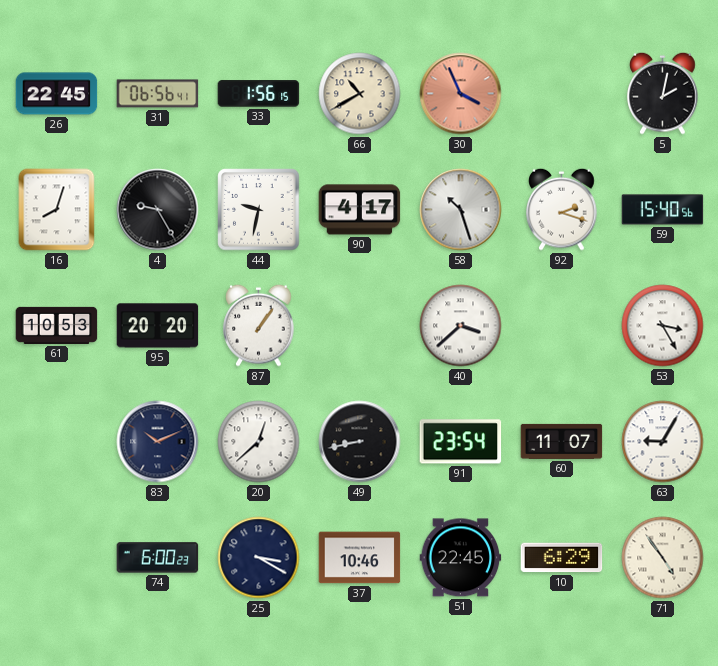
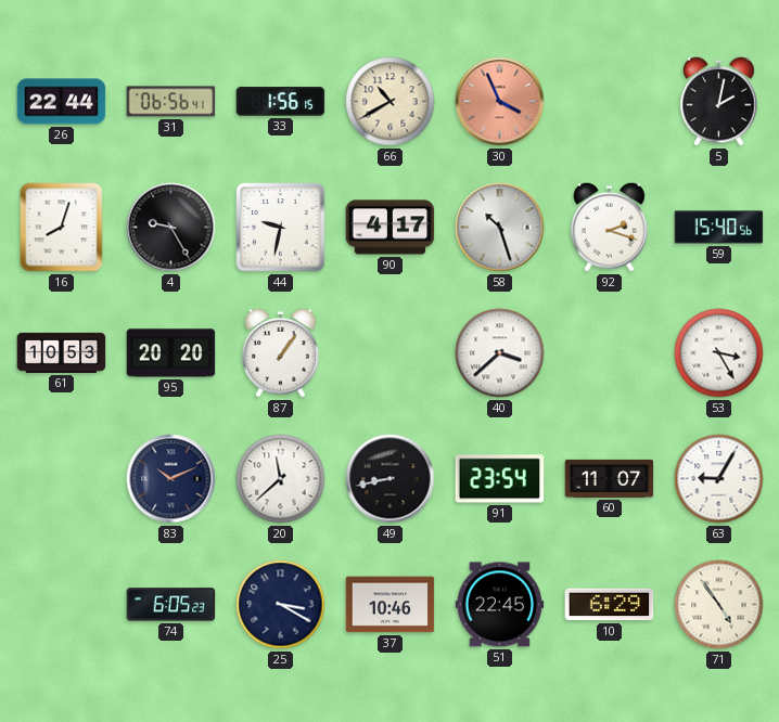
26: 22:45 -> 22:44 (62, 102)
20: 12:38 -> 11:38 (281, 479)
74: 6:00 -> 6:05 (171, 605)
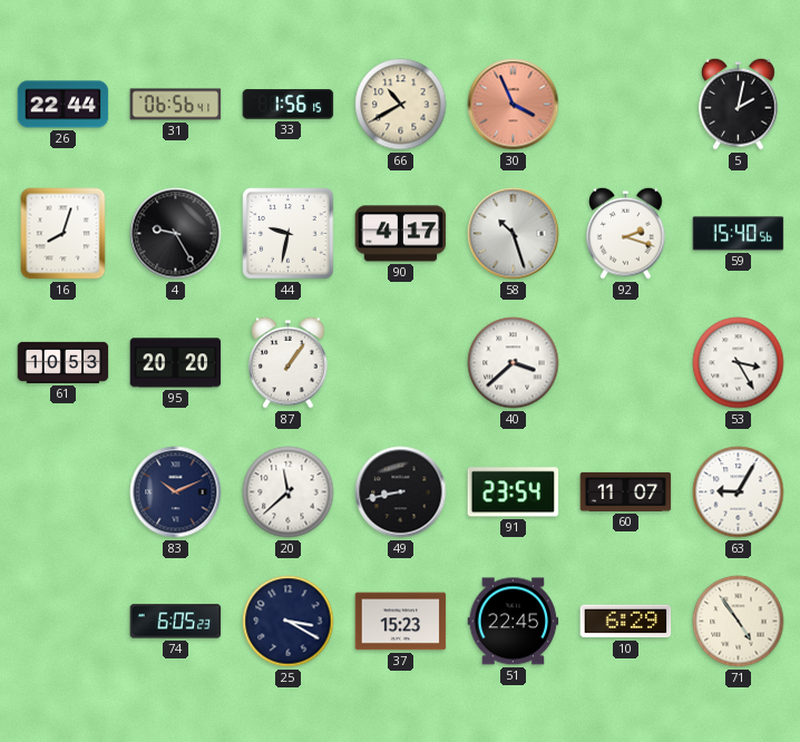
37: 10:46 -> 15:23 (401, 622)
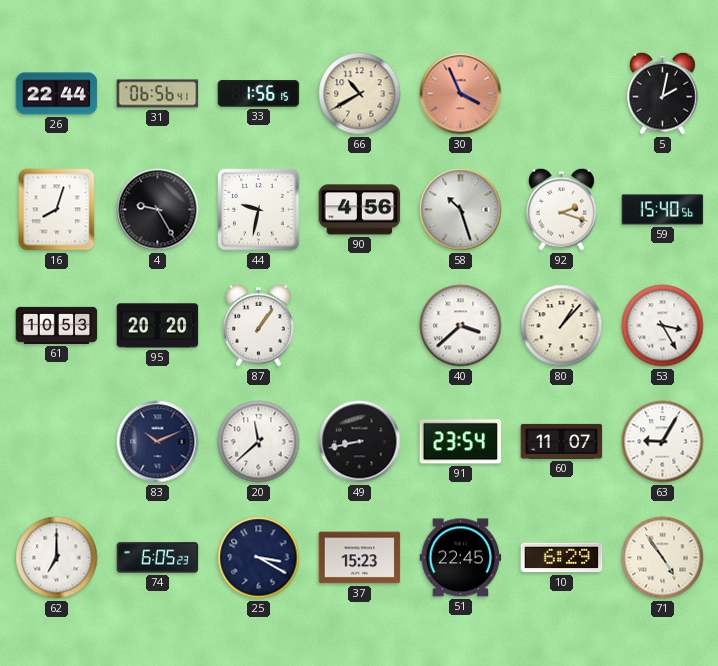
90: 4:17 -> 4:56 (360, 210)
80: none -> 1:07 (562, 326)
62: none -> 7:00 (57, 558)
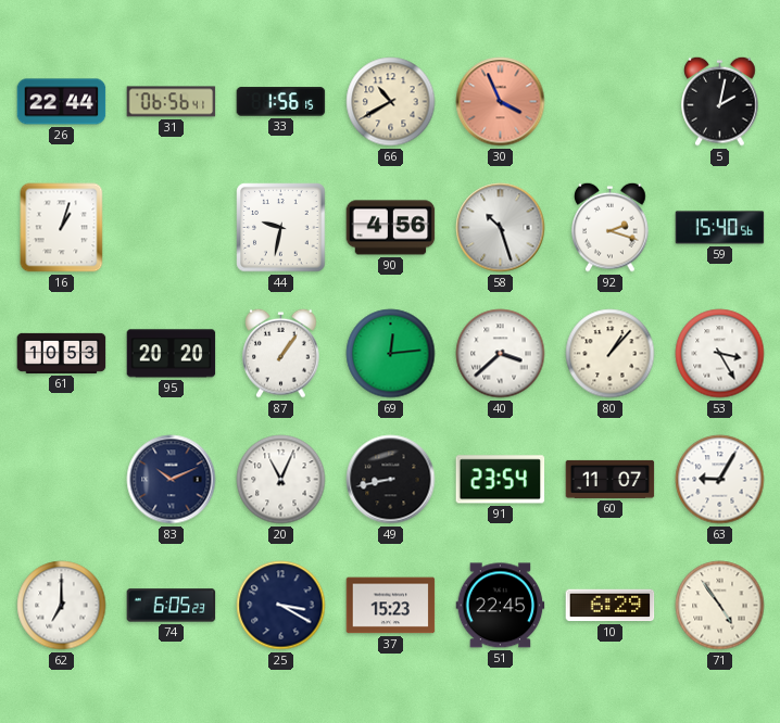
16: 8:03 -> 1:03 (62, 228)
4: 9:25 -> none (158, 210)
69: none -> 12:14 (391, 354)
20: 11:38 -> 11:04 (281, 480)
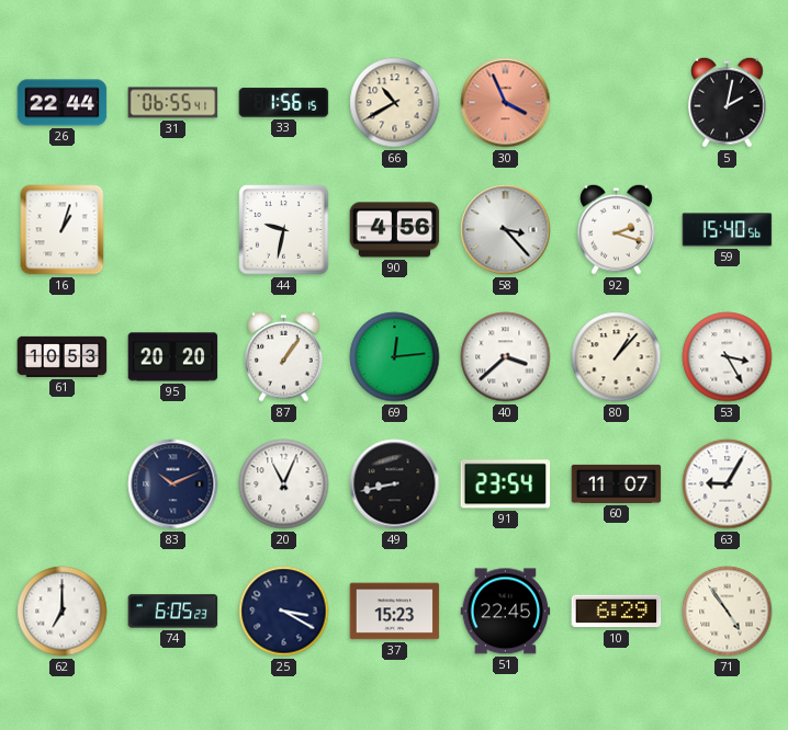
31: 06:56 -> 06:55 (173, 103)
58: 10:27 -> 3:23 (506, 230)
